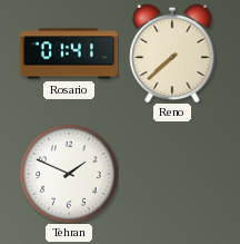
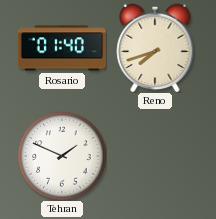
Rosario: 01:41 -> 01:40 (61, 48)
Reno: 7:38 -> 7:42 (155, 48)
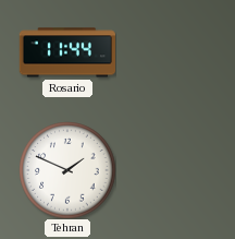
Rosario: 01:40 -> 11:44 (66, 52)
Reno: 7:42 -> none (155, 48)
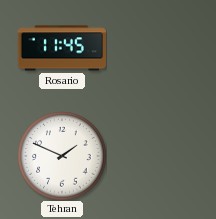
Rosario: 11:44 -> 11:45 (61, 48)
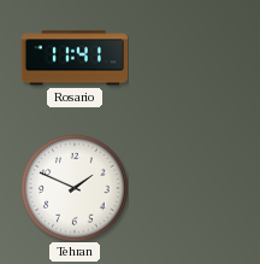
Rosario: 11:45 -> 11:41 (73, 58)
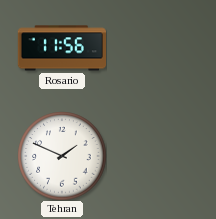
Rosario: 11:41 -> 11:56 (61, 48)
